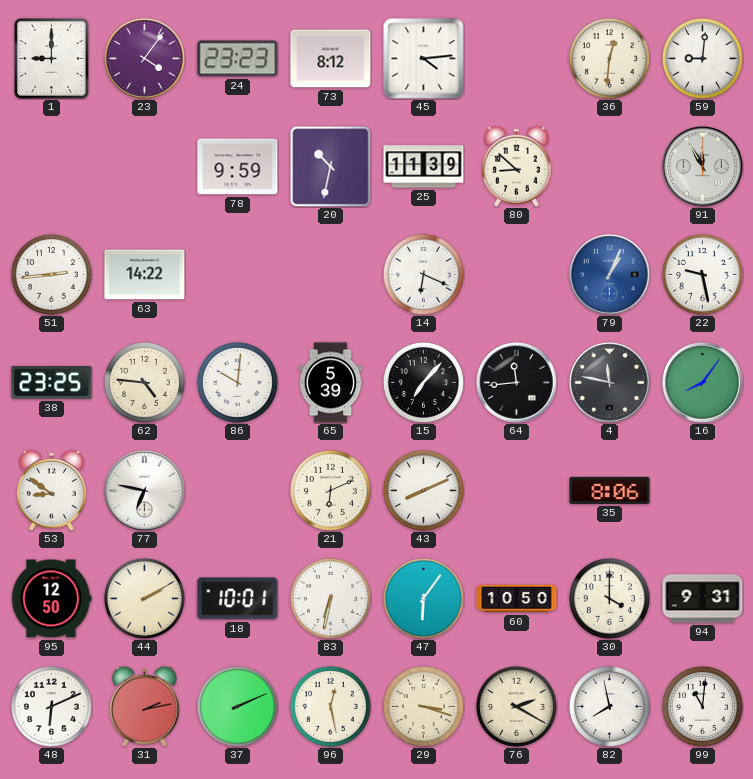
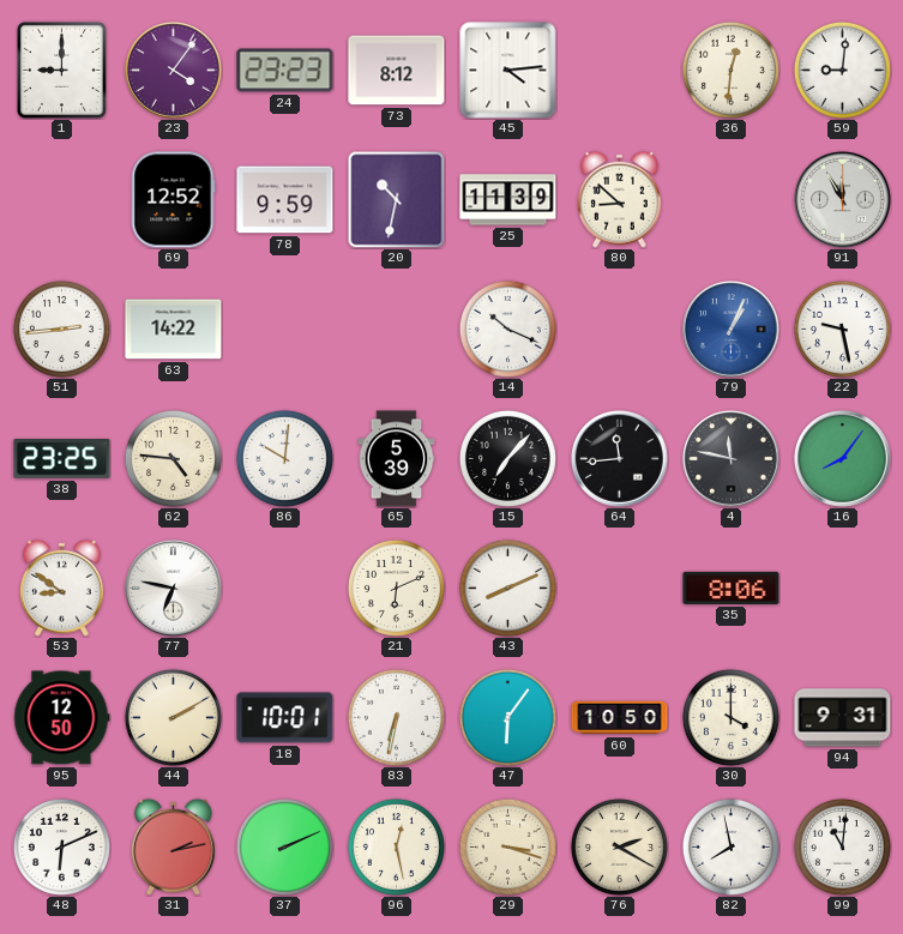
69: none -> 12:52 (173, 200)
14: 6:19 -> 10:19 (507, 329)
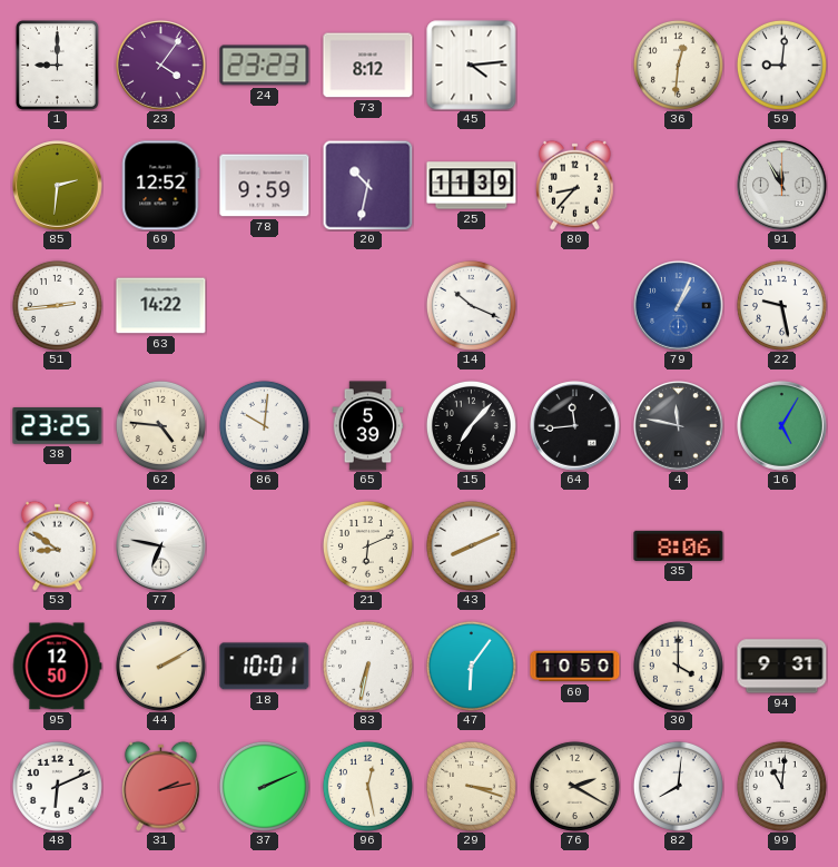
85: none -> 2:31 (58, 186)
80: 8:52 -> 8:37 (575, 185)
16: 8:06 -> 5:05 (782, 426)
82: 7:58 -> 8:01 (678, 786)
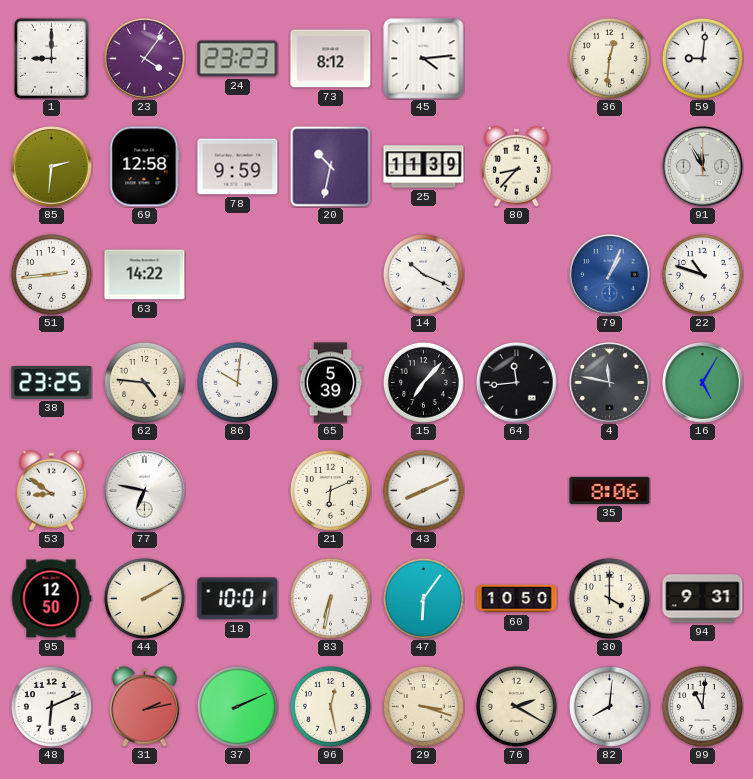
69: 12:52 -> 12:58 (144, 167)
22: 9:28 -> 10:48 (702, 274)
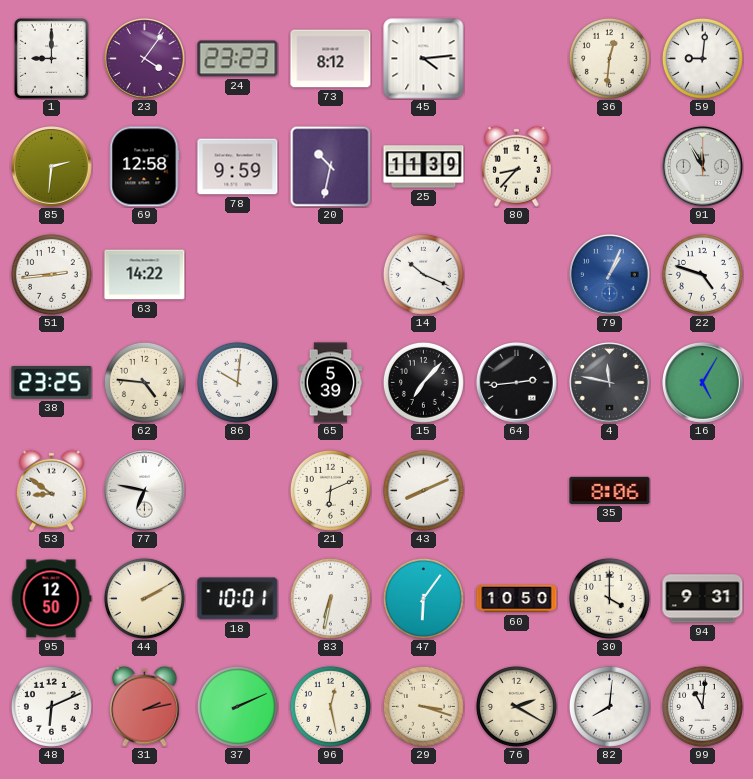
22: 10:48 -> 4:48 (702, 274)
64: 11:44 -> 2:44 (517, 383)
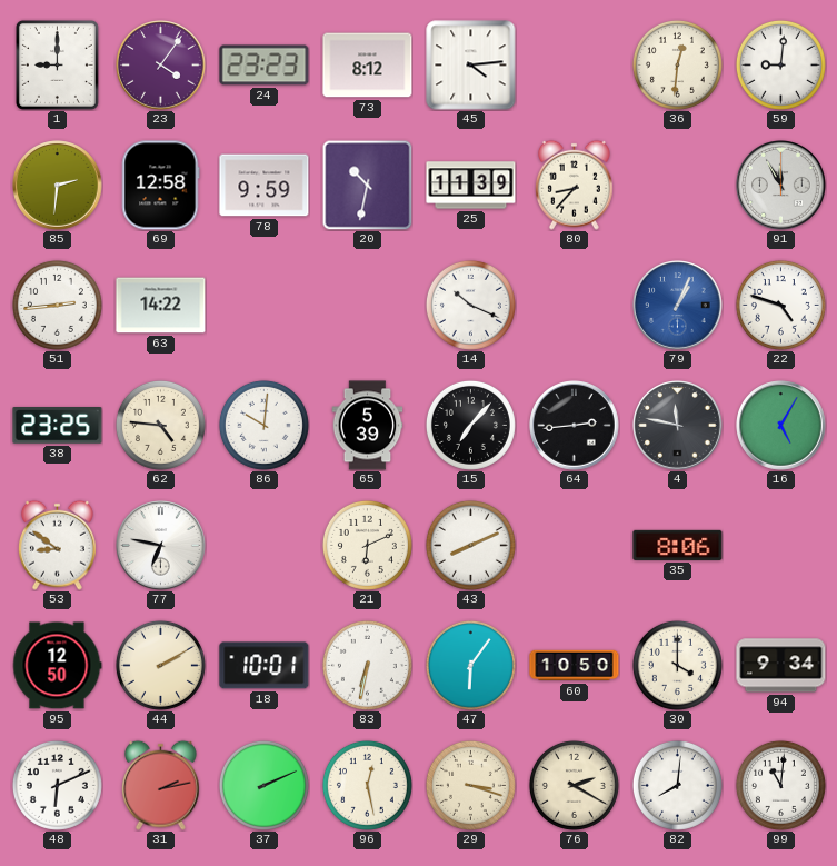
94: 9:31 -> 9:34 (781, 666)
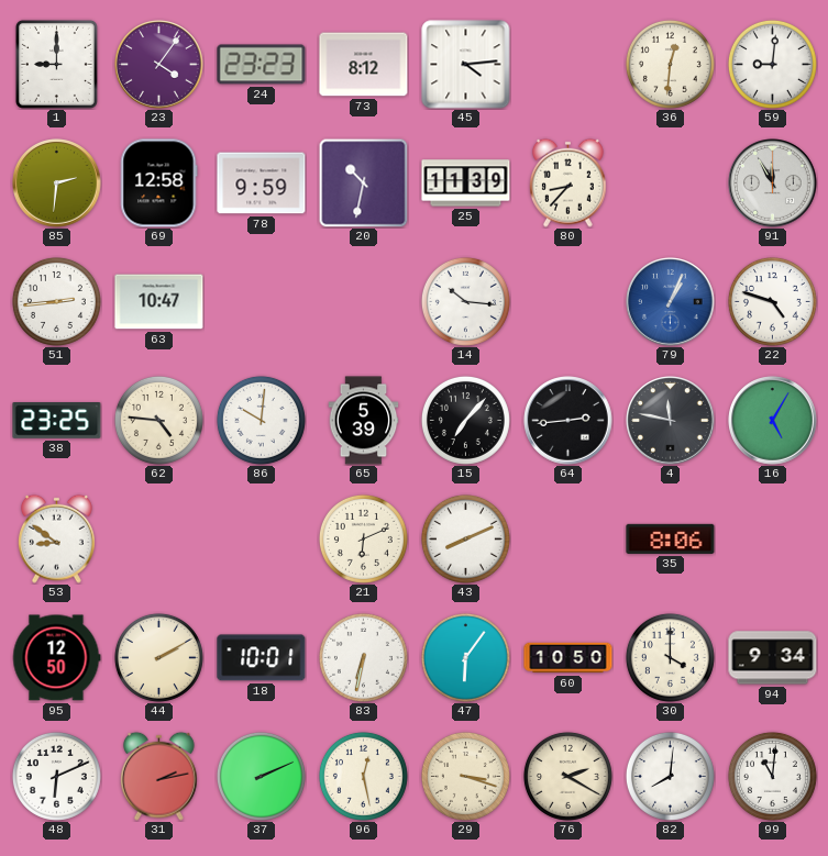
63: 14:22 -> 10:47 (159, 302)
14: 10:19 -> 10:16 (465, 301)
77: 6:47 -> none (161, 546)
